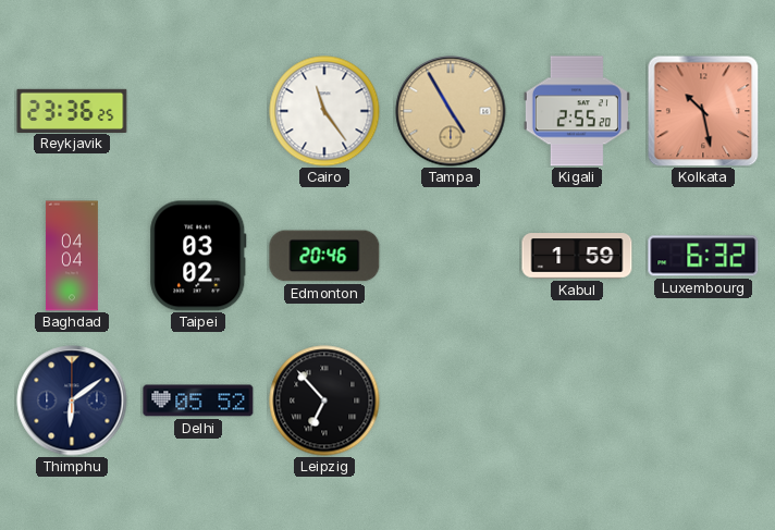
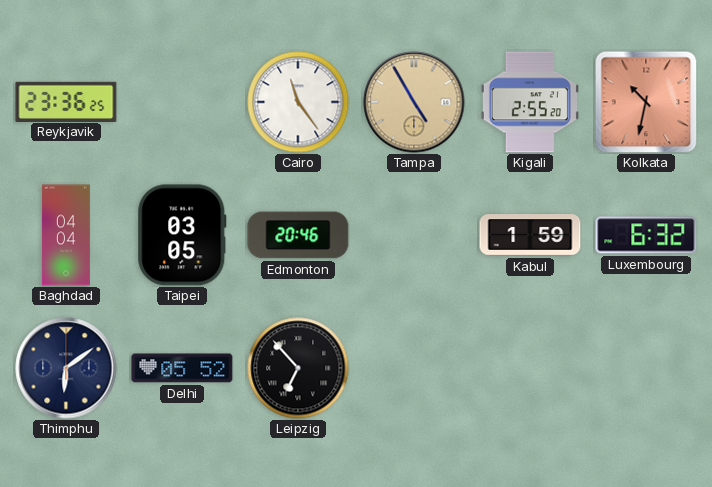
Kolkata: 10:28 -> 10:32 (646, 102)
Taipei: 03:02 -> 03:05 (182, 235)
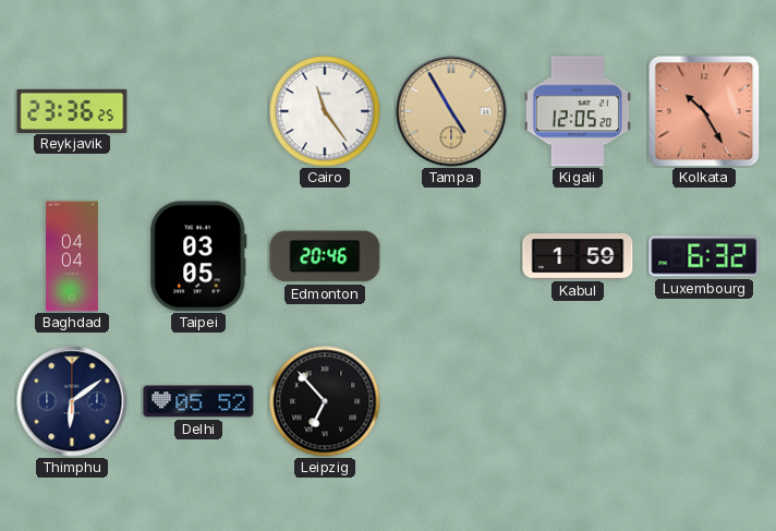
Kigali: 2:55 -> 12:05 (578, 111)
Kolkata: 10:32 -> 10:25 (704, 111)
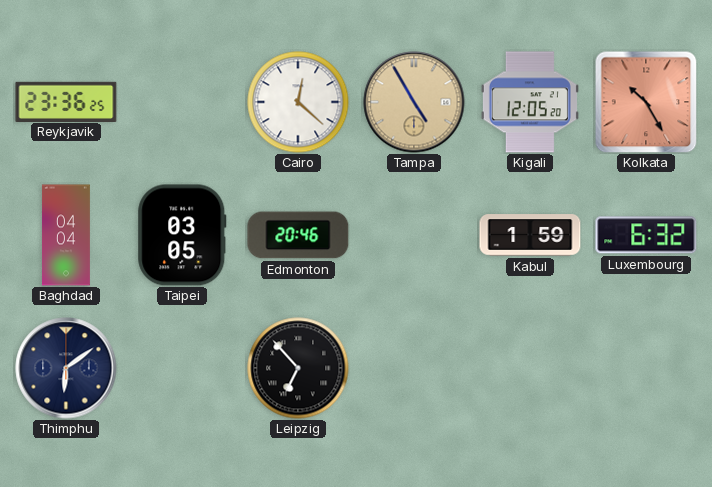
Cairo: 11:24 -> 12:22 (298, 102)
Delhi: 05:52 -> none (198, 401)
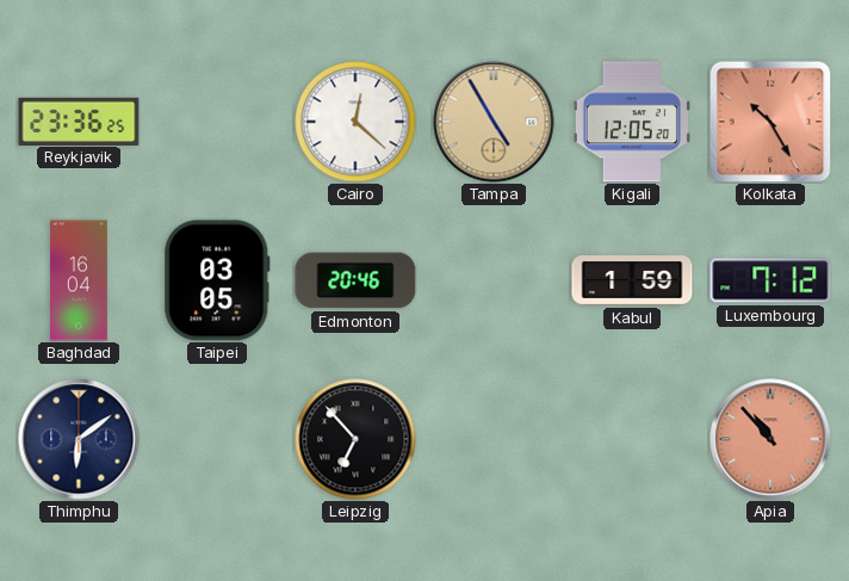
Baghdad: 04:04 -> 16:04 (79, 280)
Luxembourg: 6:32 -> 7:12 (770, 280)
Apia: none -> 10:53 (770, 439)
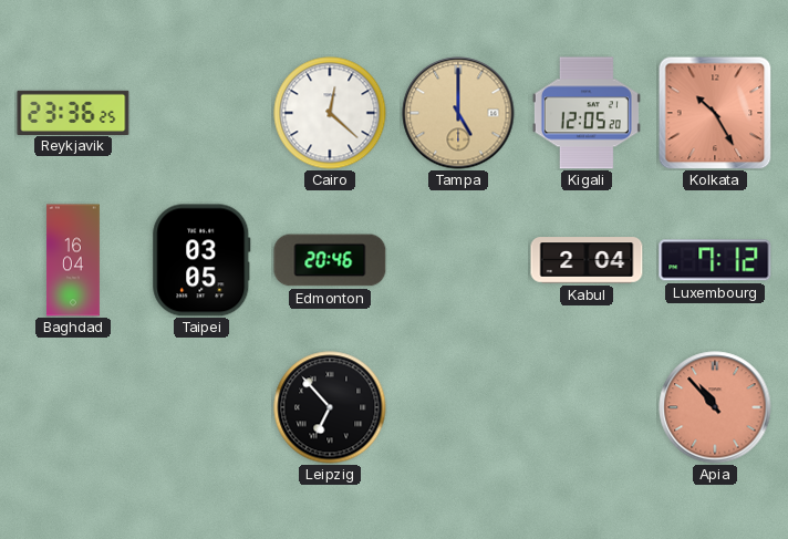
Tampa: 4:55 -> 5:00 (458, 113)
Kabul: 1:59 -> 2:04 (587, 260)
Thimphu: 6:09 -> none (79, 439)
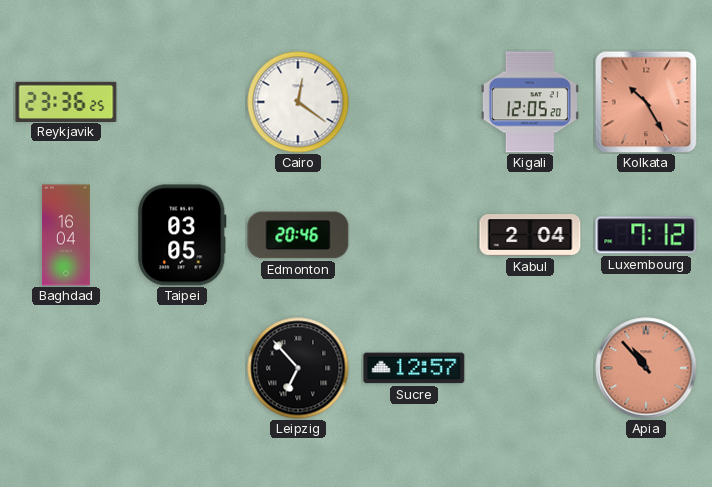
Cairo: 12:22 -> 12:21 (298, 102)
Tampa: 5:00 -> none (458, 113)
Sucre: none -> 12:57 (414, 368)
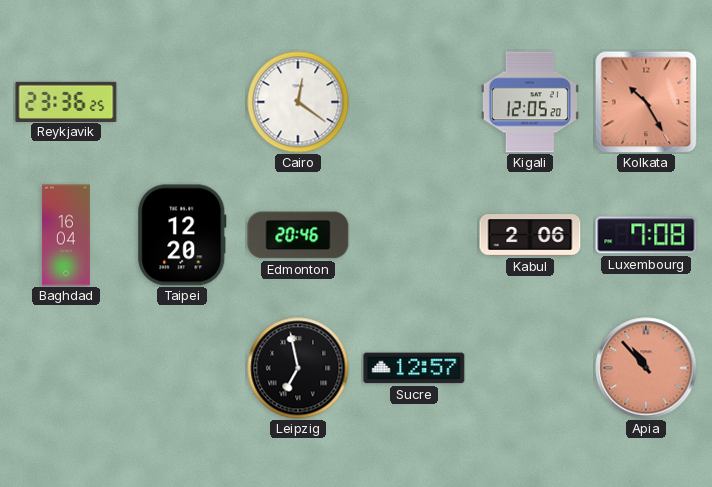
Taipei: 03:05 -> 12:20 (182, 235)
Kabul: 2:04 -> 2:06 (530, 235)
Luxembourg: 7:12 -> 7:08 (646, 235)
Leipzig: 6:53 -> 6:58 (298, 368)
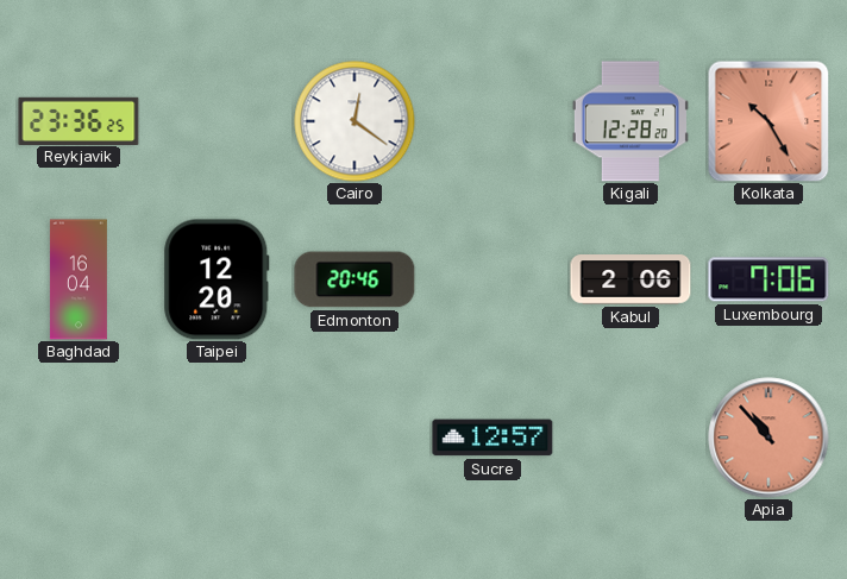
Kigali: 12:05 -> 12:28 (630, 121)
Luxembourg: 7:08 -> 7:06 (768, 279)
Leipzig: 6:58 -> none (298, 368)
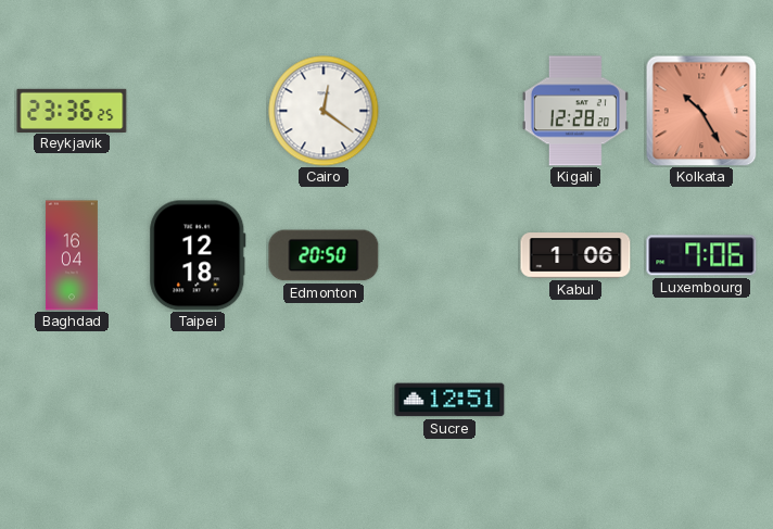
Taipei: 12:20 -> 12:18 (198, 255)
Edmonton: 20:46 -> 20:50 (324, 255)
Kabul: 2:06 -> 1:06 (575, 255)
Sucre: 12:57 -> 12:51 (449, 400)
Apia: 10:53 -> none (768, 438)
